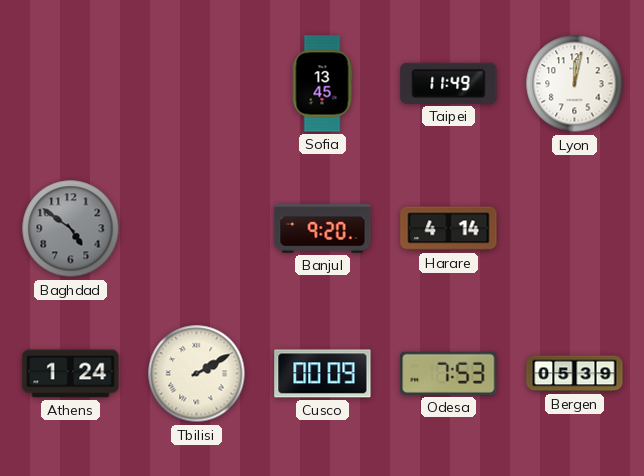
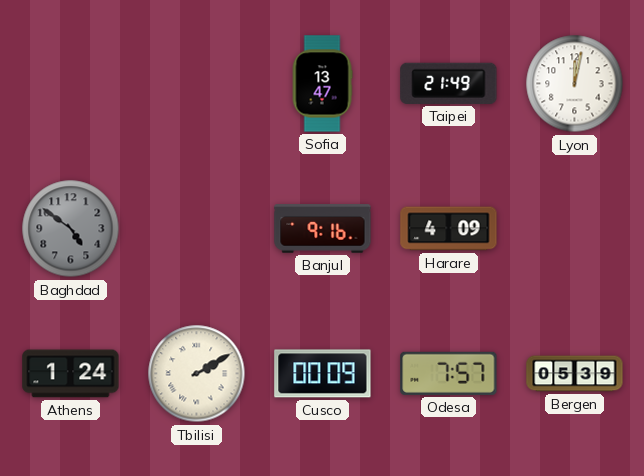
Sofia: 13:45 -> 13:47 (322, 84)
Taipei: 11:49 -> 21:49 (449, 83)
Banjul: 9:20 -> 9:16 (323, 229)
Harare: 4:14 -> 4:09 (449, 229)
Odesa: 7:53 -> 7:57 (449, 373)
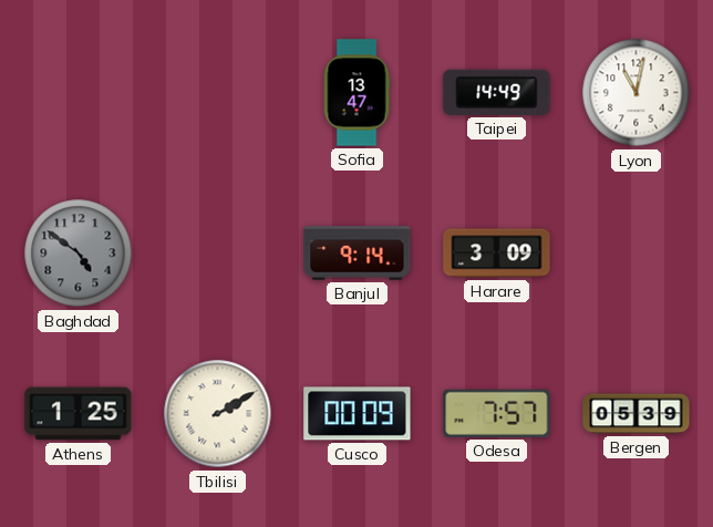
Taipei: 21:49 -> 14:49 (497, 92)
Lyon: 12:02 -> 11:02 (637, 93)
Banjul: 9:16 -> 9:14 (358, 254)
Harare: 4:09 -> 3:09 (497, 254)
Athens: 1:24 -> 1:25 (79, 414)
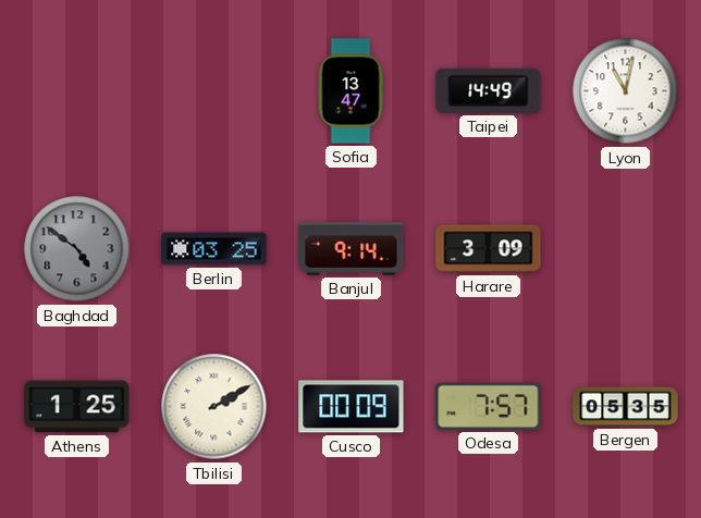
Berlin: none -> 03:25 (214, 249)
Bergen: 05:39 -> 05:35 (626, 407)
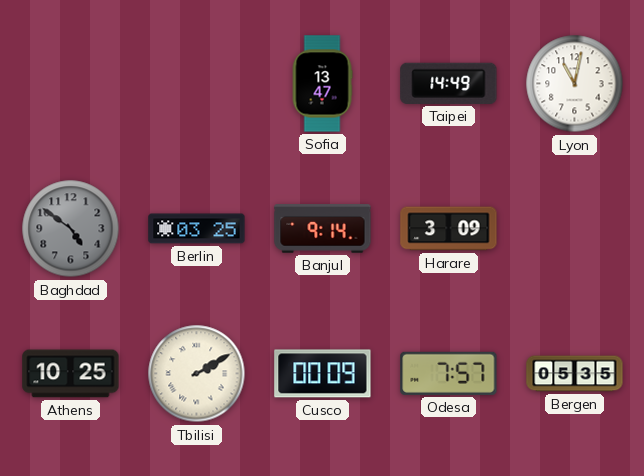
Athens: 1:25 -> 10:25 (71, 374)
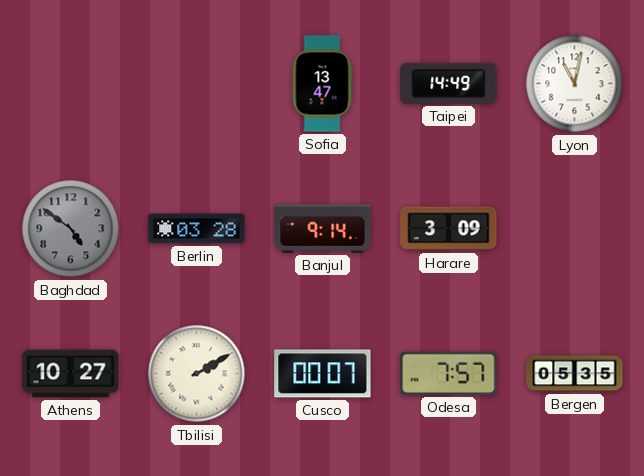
Berlin: 03:25 -> 03:28 (197, 229)
Athens: 10:25 -> 10:27 (71, 374)
Cusco: 00:09 -> 00:07 (323, 374)
